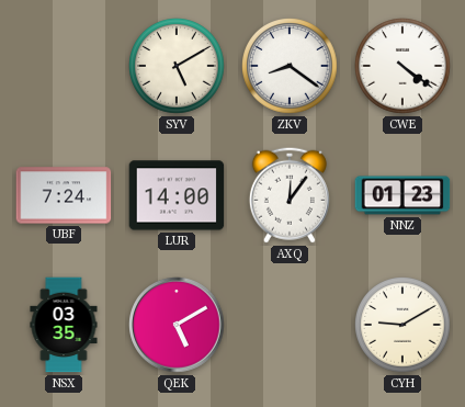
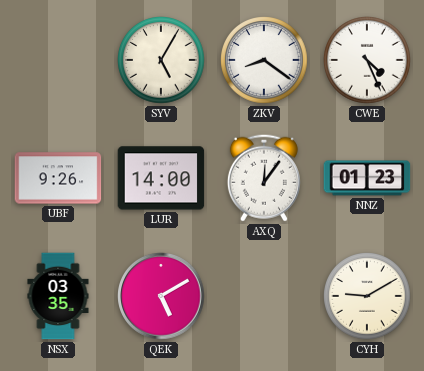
SYV: 5:10 -> 5:05 (161, 60)
CWE: 4:21 -> 4:26 (367, 60)
UBF: 7:24 -> 9:26 (58, 178)
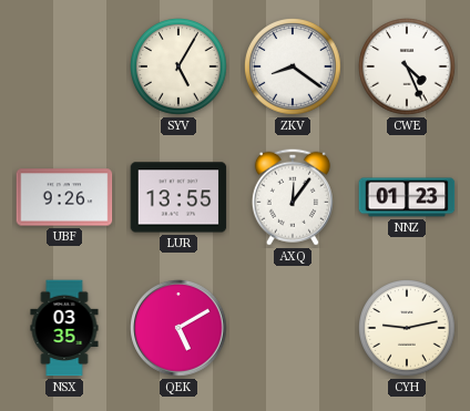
LUR: 14:00 -> 13:55 (178, 197)
CYH: 9:10 -> 9:13 (407, 328)
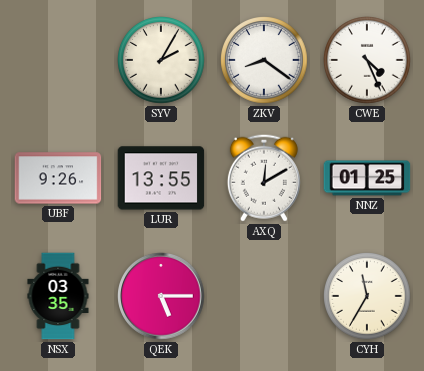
SYV: 5:05 -> 2:05 (161, 60)
AXQ: 12:06 -> 12:10 (264, 178)
NNZ: 01:23 -> 01:25 (367, 178)
QEK: 5:10 -> 5:15 (161, 296)
CYH: 9:13 -> 11:35 (367, 296)
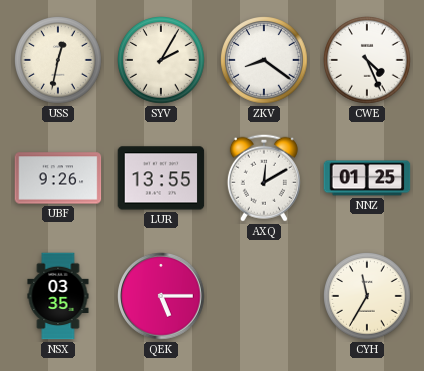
USS: none -> 12:32 (58, 60)
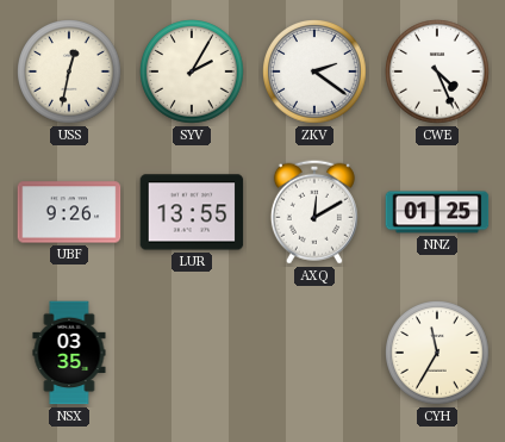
ZKV: 8:21 -> 2:21 (314, 71)
QEK: 5:15 -> none (161, 296)
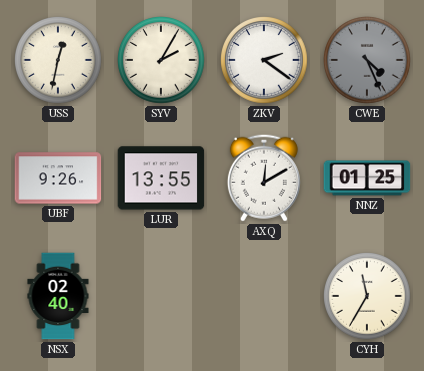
CWE dial: white -> grey (367, 60)
NSX: 03:35 -> 02:40 (58, 296)
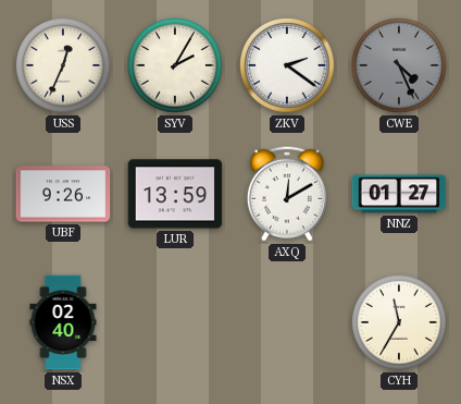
USS: 12:32 -> 12:34 (63, 65)
LUR: 13:55 -> 13:59 (175, 194)
NNZ: 01:25 -> 01:27 (399, 194)
